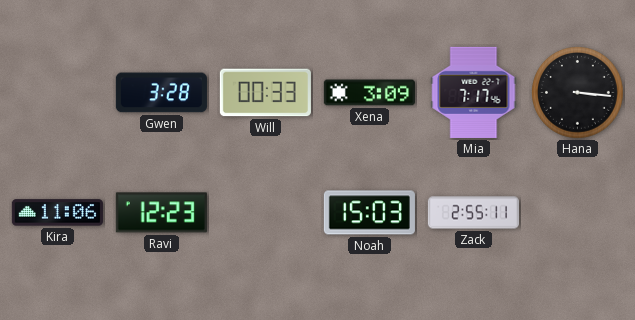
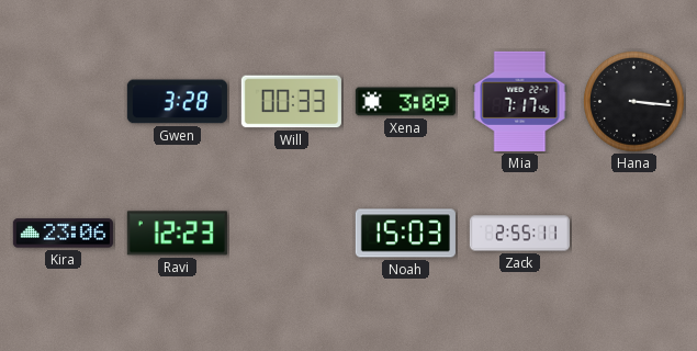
Kira: 11:06 -> 23:06 (63, 234)
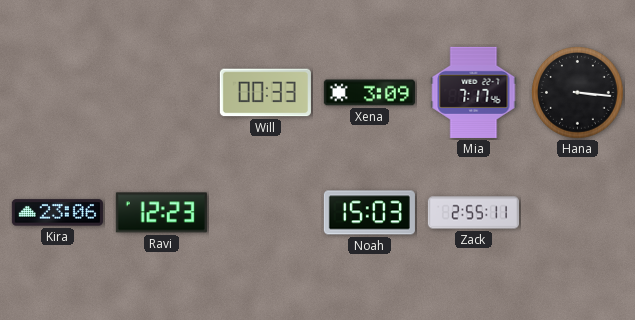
Gwen: 3:28 -> none (177, 102)
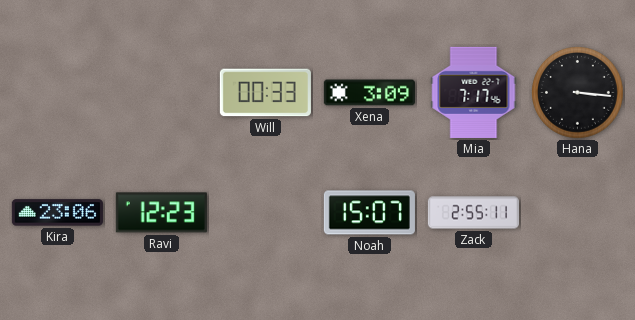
Noah: 15:03 -> 15:07 (369, 213)
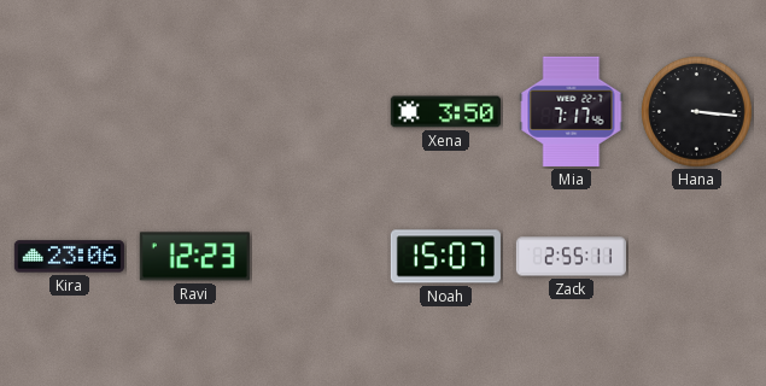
Will: 00:33 -> none (265, 93)
Xena: 3:09 -> 3:50 (445, 112)
